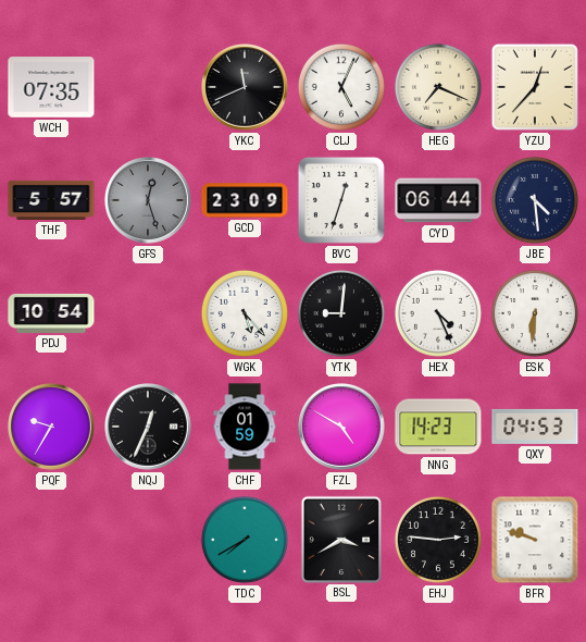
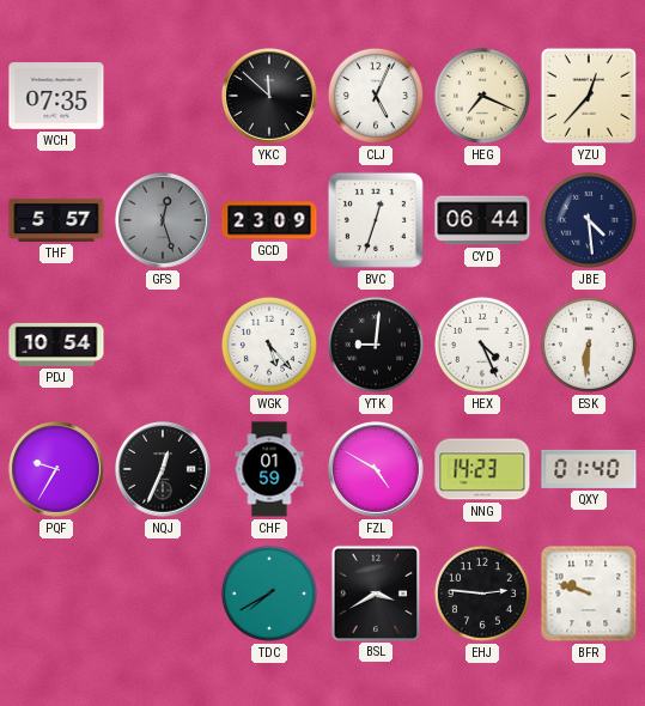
YKC: 11:41 -> 11:52 (270, 97)
QXY: 04:53 -> 01:40 (589, 469)
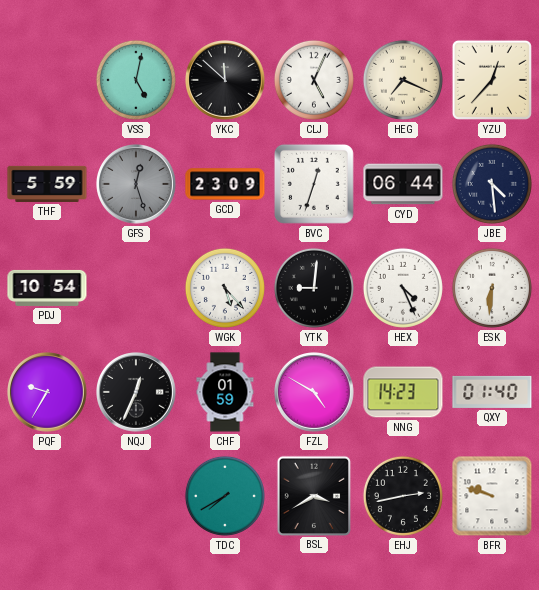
WCH: 07:35 -> none (56, 96)
VSS: none -> 5:02 (136, 80)
THF: 5:57 -> 5:59 (47, 184)
EHJ: 2:46 -> 2:43 (403, 496)
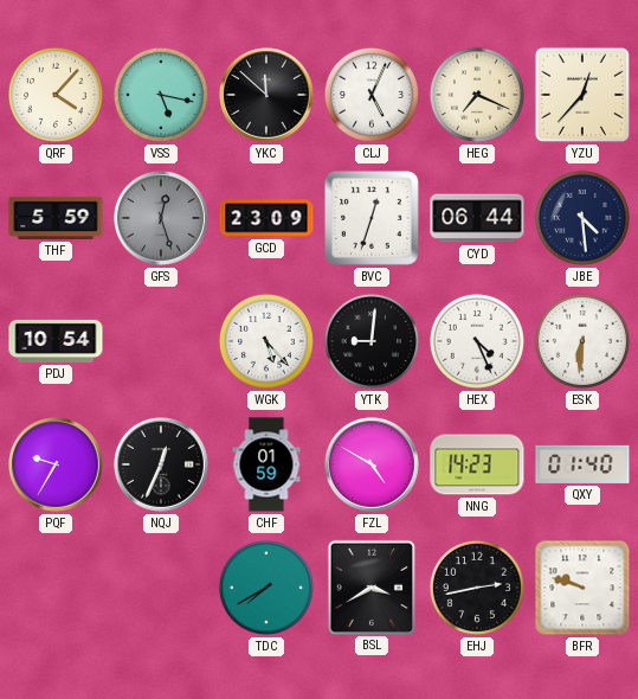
QRF: none -> 4:07 (56, 95)
VSS: 5:02 -> 5:17 (161, 95)
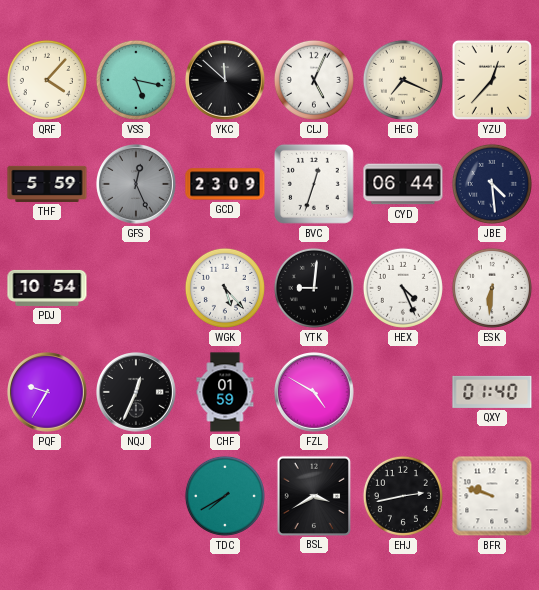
GFS: 12:27 -> 12:26 (137, 185)
NNG: 14:23 -> none (477, 464)
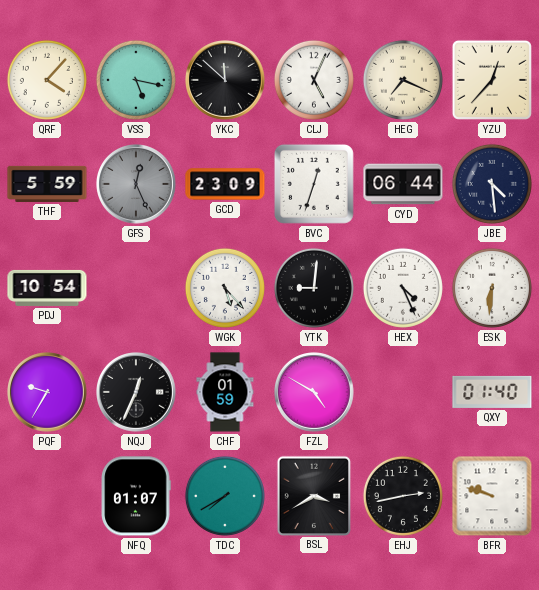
NFQ: none -> 01:07 (136, 496)
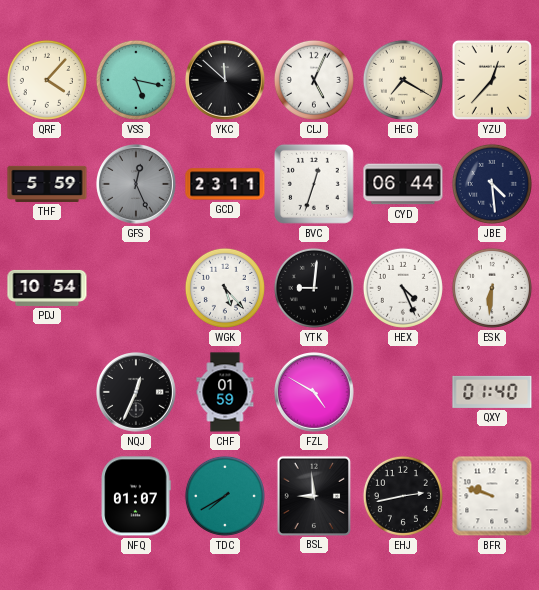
HEG: 7:19 -> 7:20 (403, 80)
GCD: 23:09 -> 23:11 (225, 184)
PQF: 9:35 -> none (48, 393)
BSL: 3:40 -> 8:59 (313, 495)
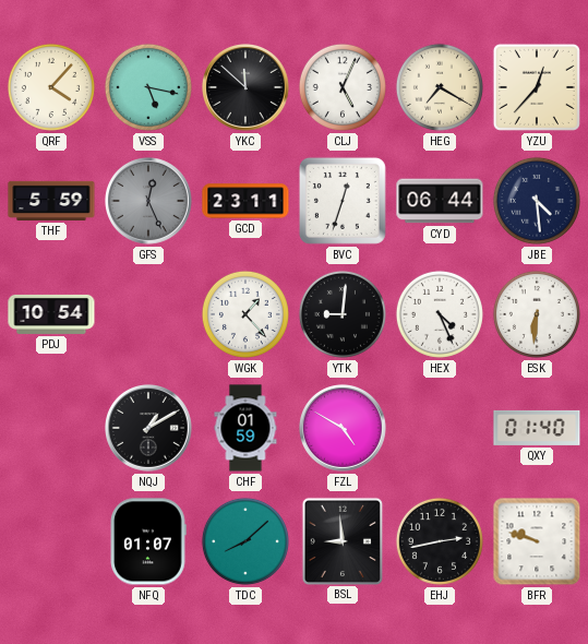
WGK: 5:23 -> 1:23 (245, 314)
NQJ: 12:34 -> 1:10 (149, 429)
TDC: 7:40 -> 8:08 (245, 541)
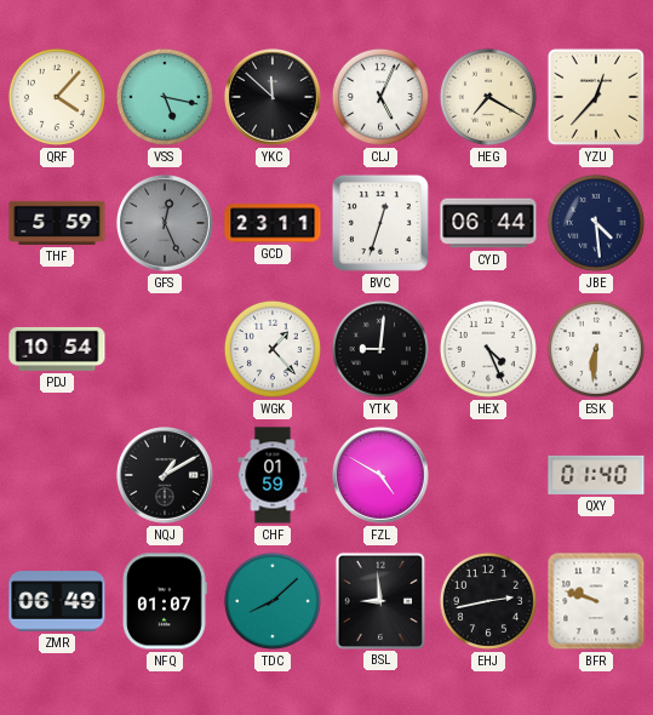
ZMR: none -> 06:49 (57, 601)
